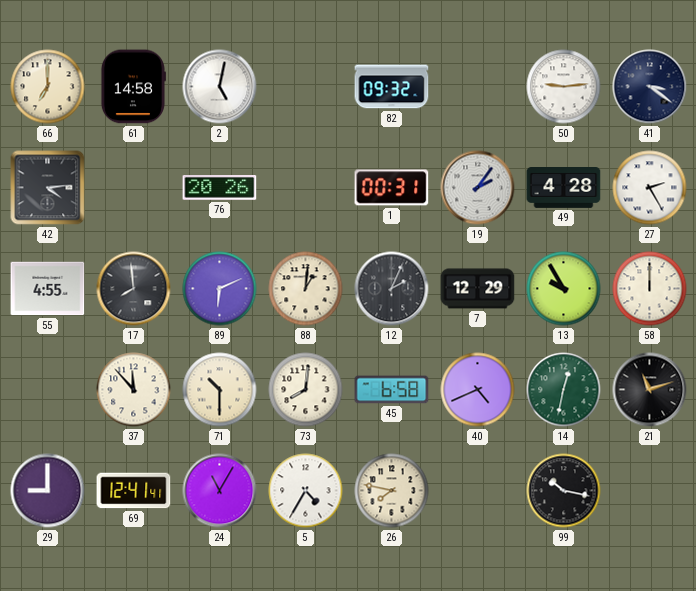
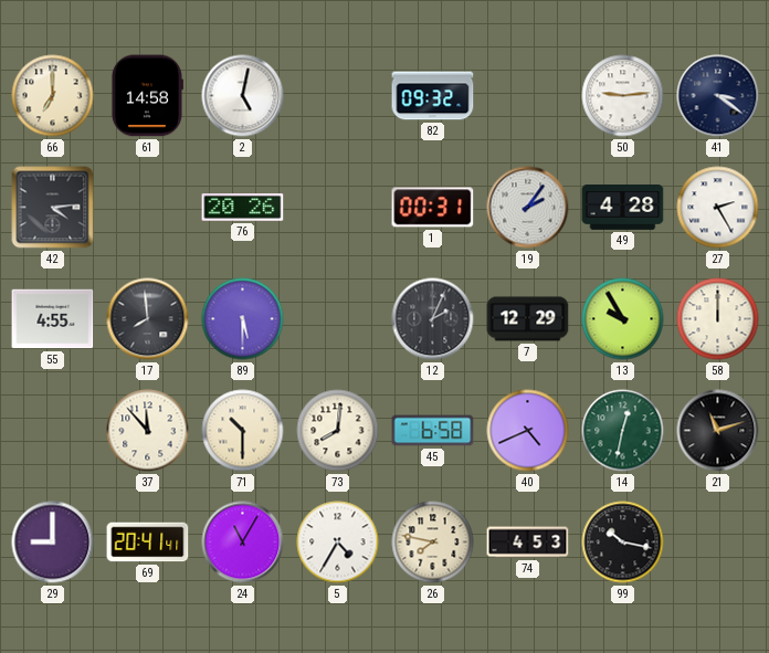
89: 6:11 -> 5:30 (243, 319)
88: 1:01 -> none (306, 289)
69: 12:41 -> 20:41 (148, 543)
74: none -> 4:53 (528, 543)
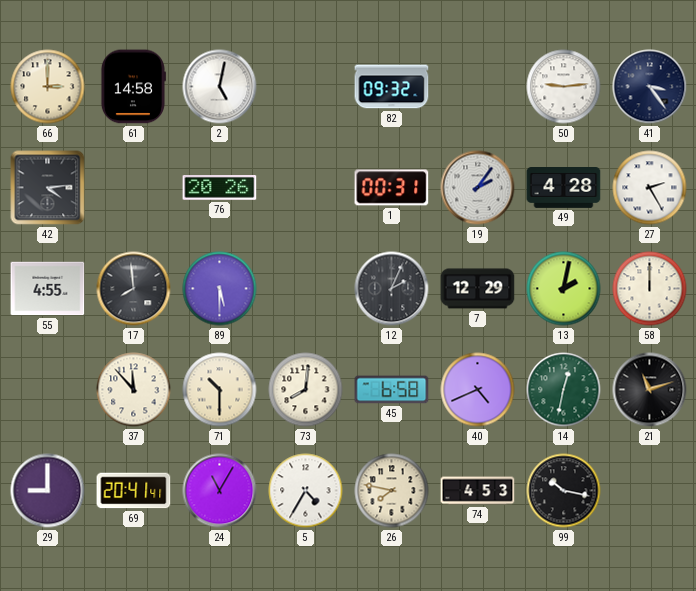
66: 7:00 -> 3:00 (48, 87)
41: 3:21 -> 3:24 (650, 87)
13: 9:55 -> 2:02 (564, 289)
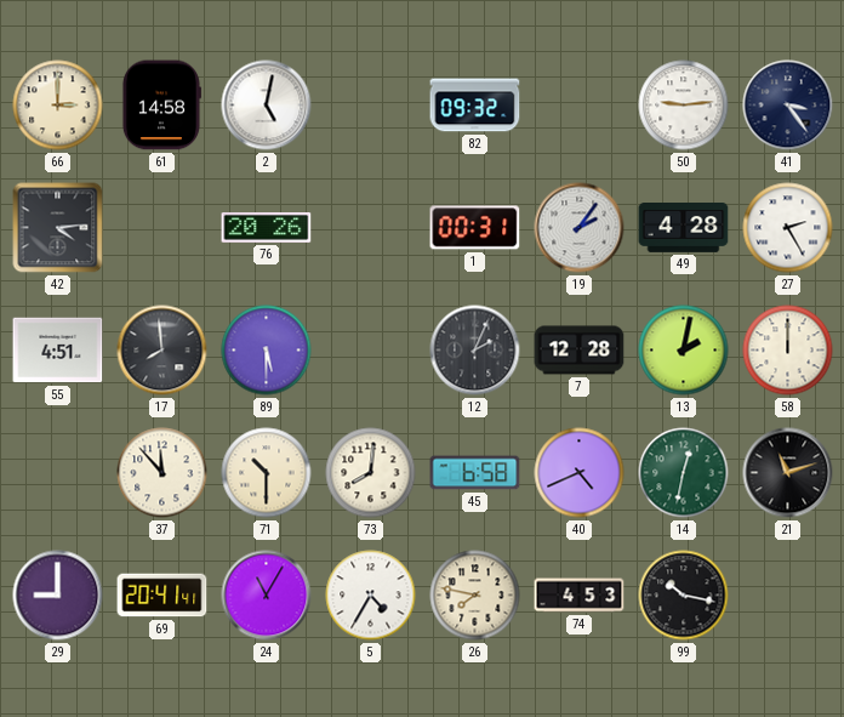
55: 4:55 -> 4:51 (58, 351)
7: 12:29 -> 12:28 (580, 351)
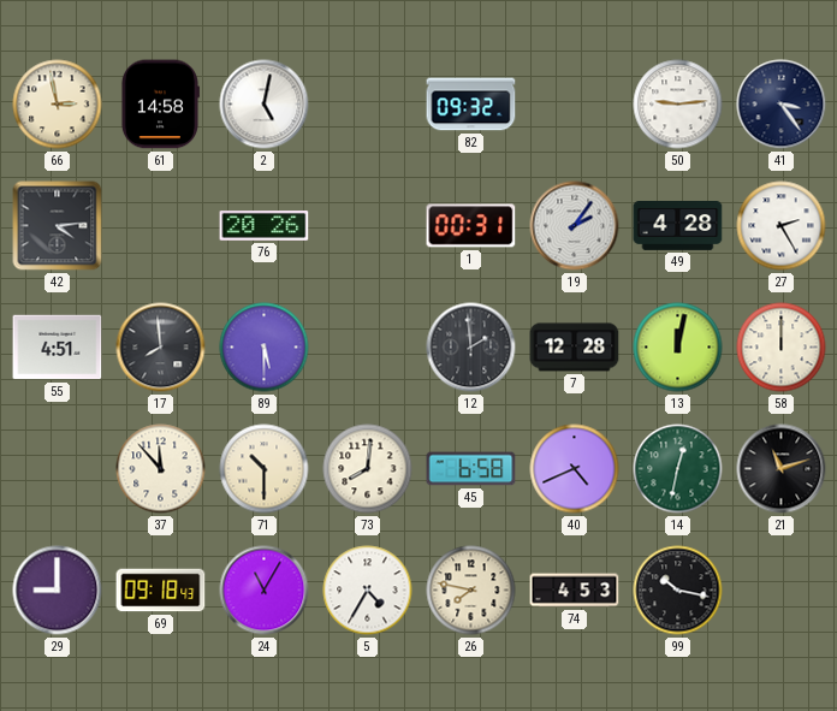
66: 3:00 -> 2:58 (58, 105)
12: 2:04 -> 1:59 (471, 348)
13: 2:02 -> 12:02 (678, 348)
69: 20:41 -> 09:18 (161, 591)
